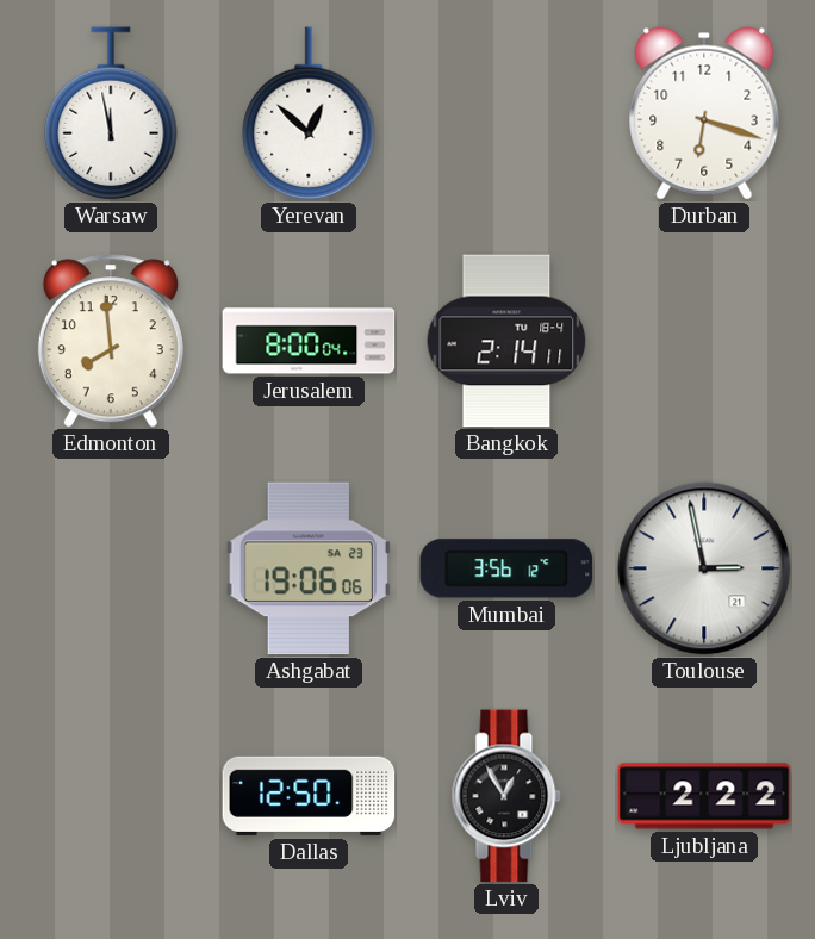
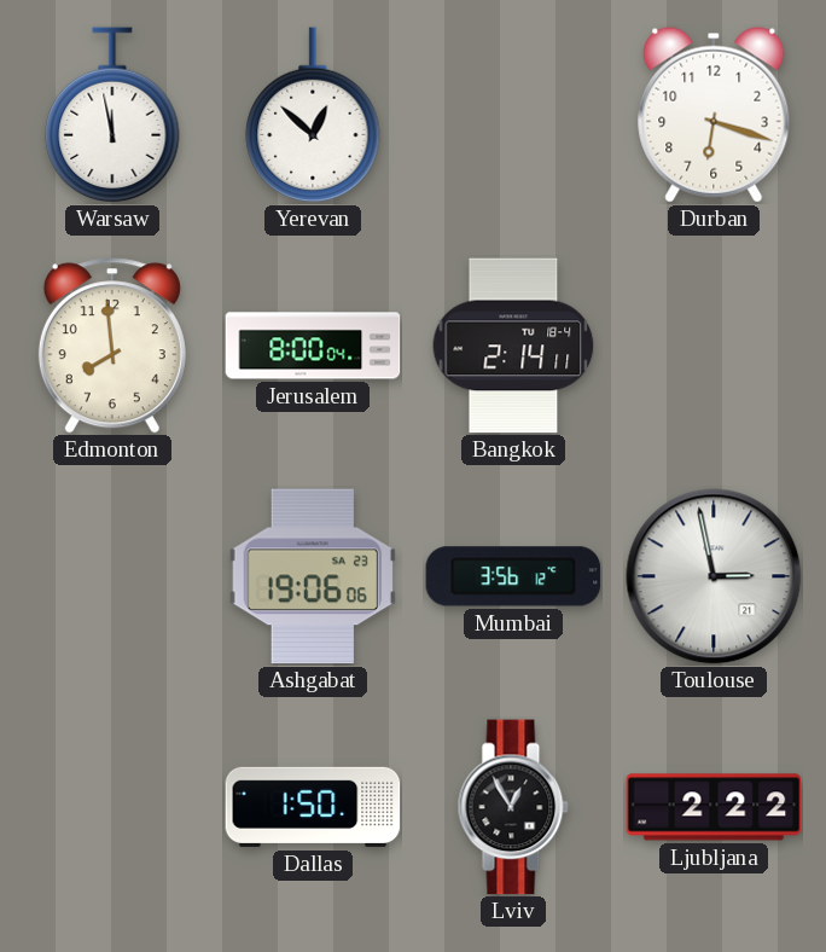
Dallas: 12:50 -> 1:50 (313, 807)
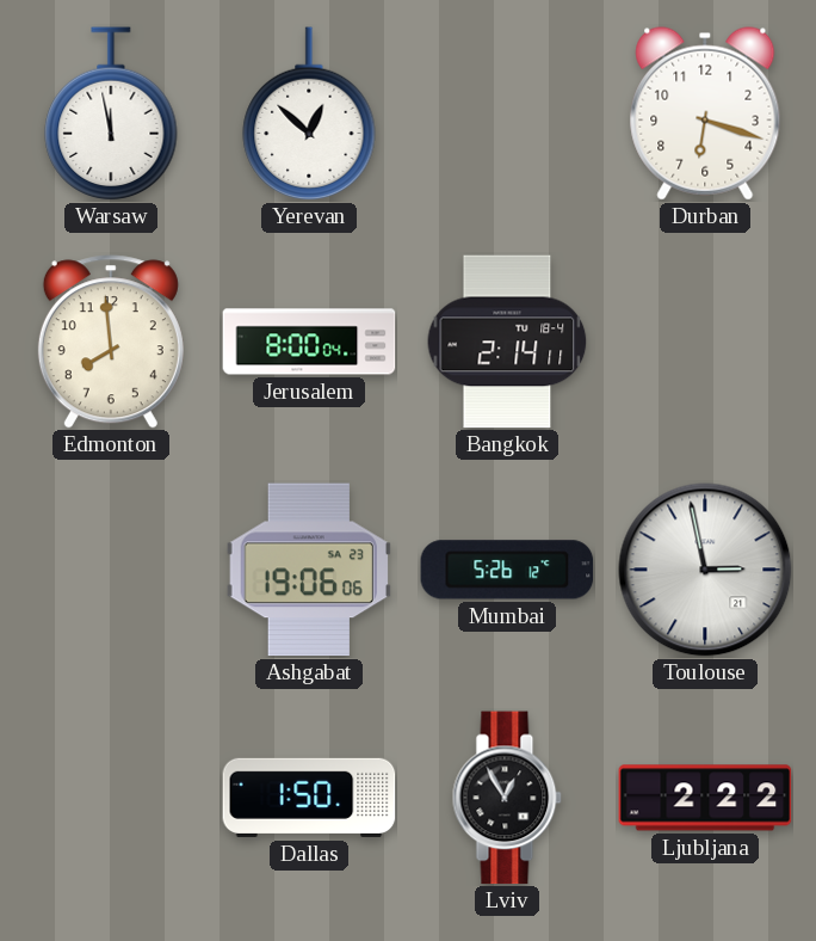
Mumbai: 3:56 -> 5:26 (507, 570)
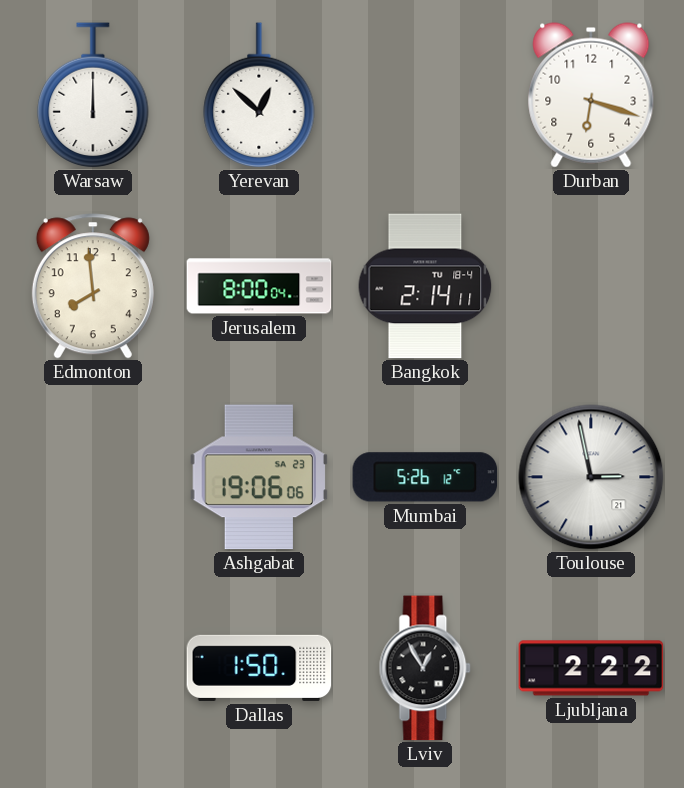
Warsaw: 11:58 -> 12:00 (93, 95)
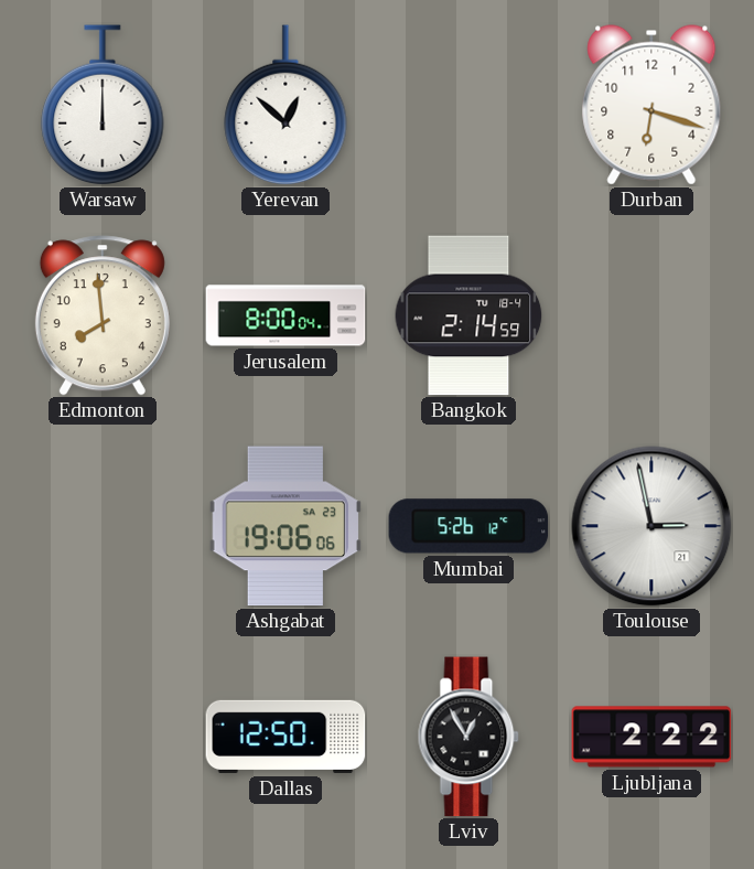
Bangkok: 2:14:11 -> 2:14:59 (468, 315)
Dallas: 1:50 -> 12:50 (286, 737)
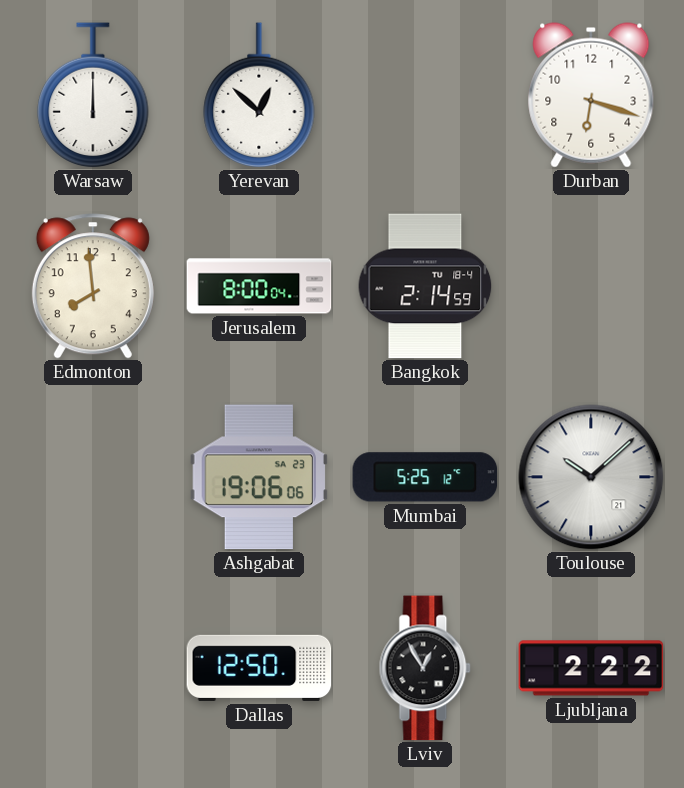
Mumbai: 5:26 -> 5:25 (425, 477)
Toulouse: 2:58 -> 10:08 (591, 477)
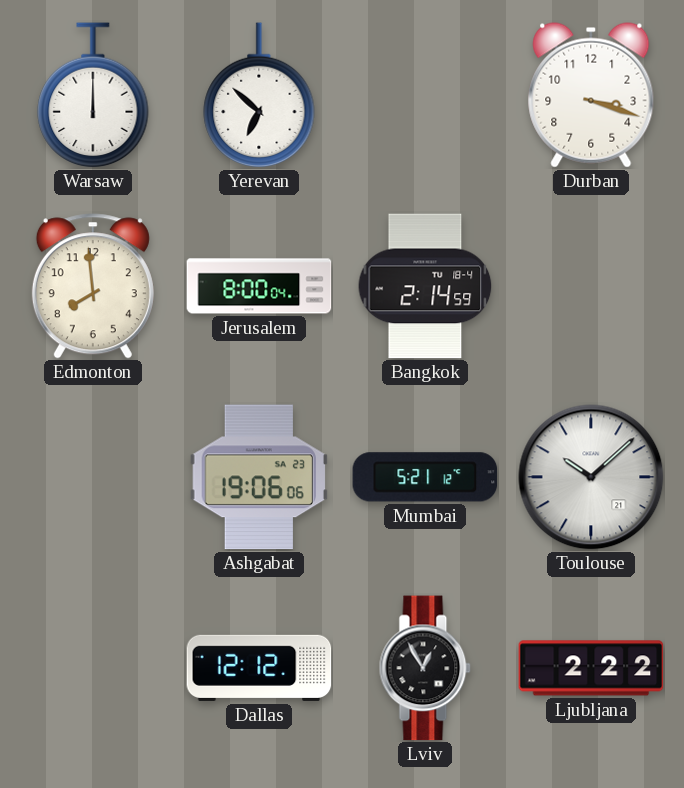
Yerevan: 12:52 -> 6:52 (259, 95)
Durban: 6:18 -> 3:18 (591, 95)
Mumbai: 5:25 -> 5:21 (425, 477)
Dallas: 12:50 -> 12:12 (259, 668)
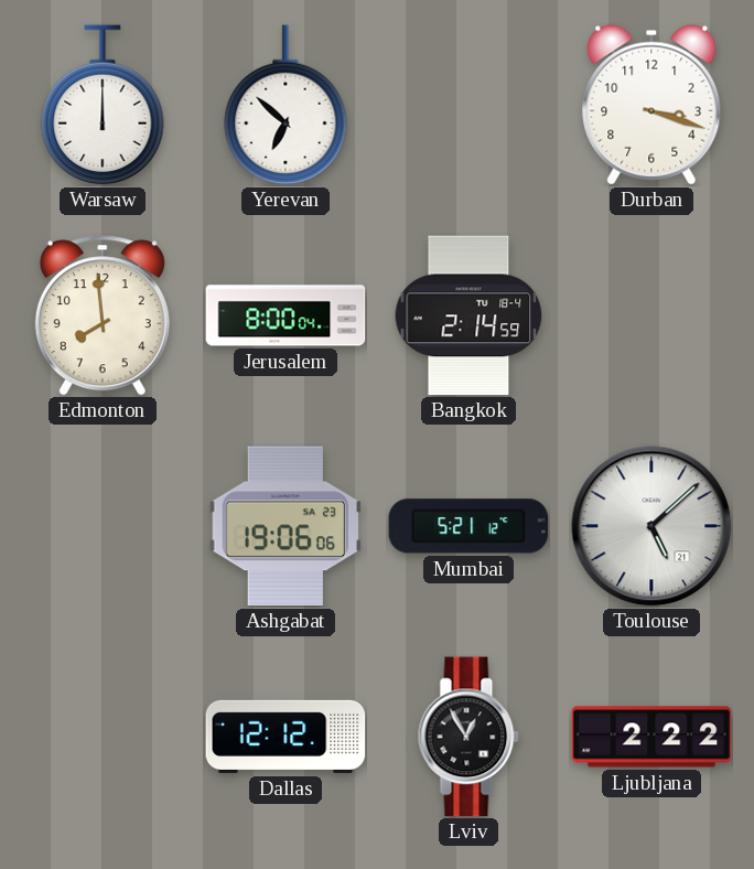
Toulouse: 10:08 -> 5:08 (651, 526)
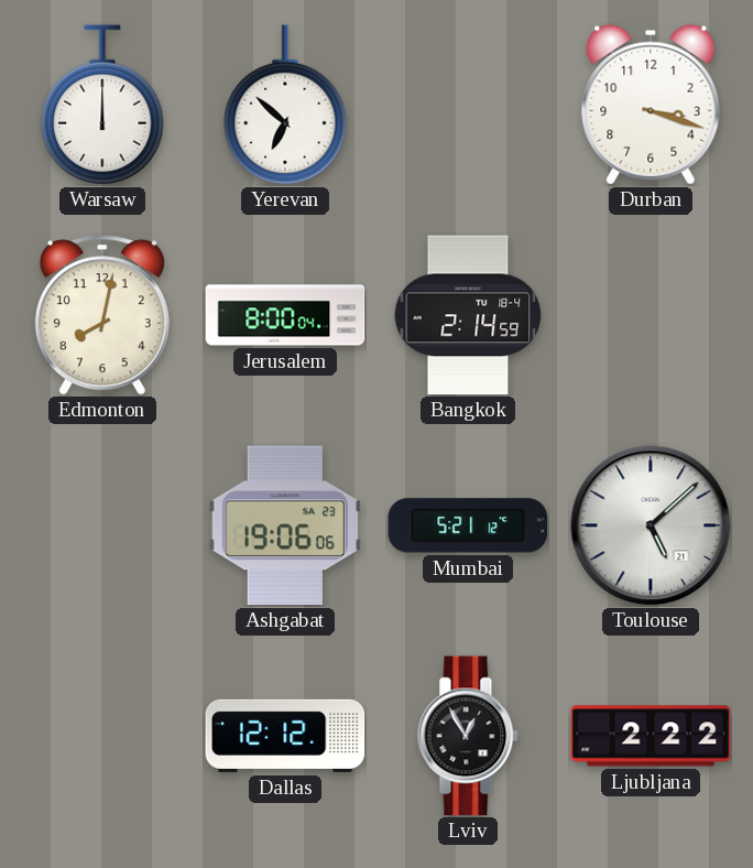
Edmonton: 7:59 -> 8:02 (102, 315)
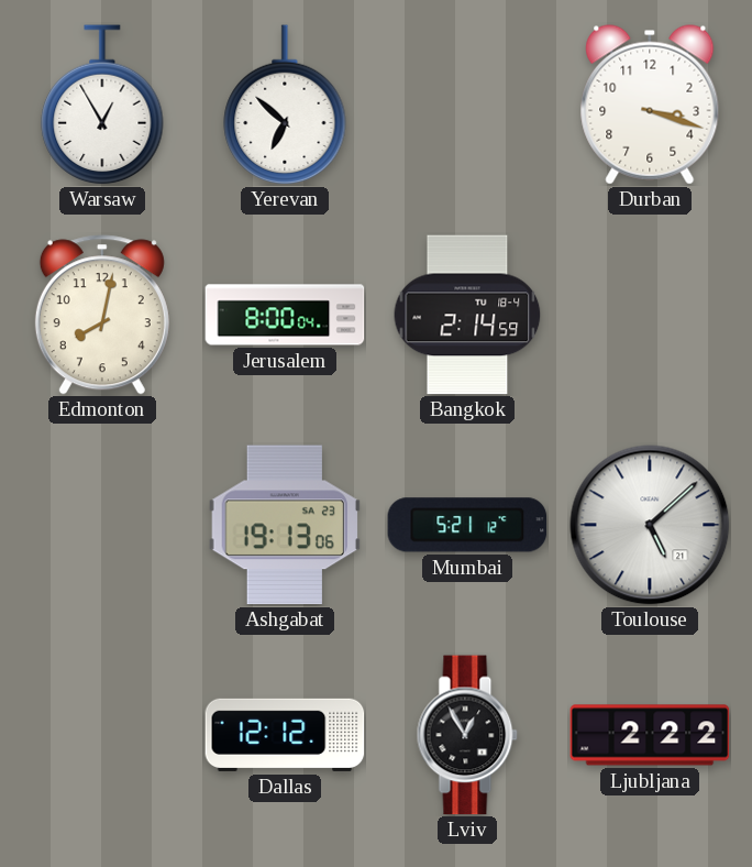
Warsaw: 12:00 -> 12:55 (102, 105)
Ashgabat: 19:06 -> 19:13 (285, 525)
